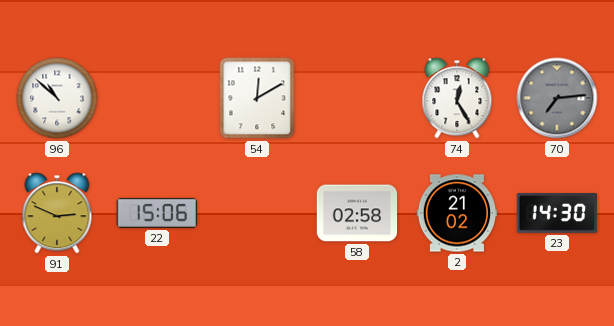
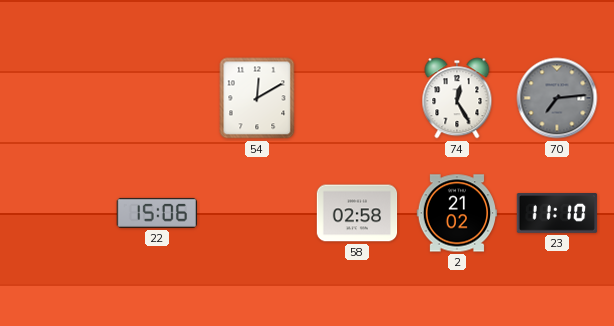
96: 10:52 -> none (57, 98)
91: 2:49 -> none (57, 213)
23: 14:30 -> 11:10 (557, 214)
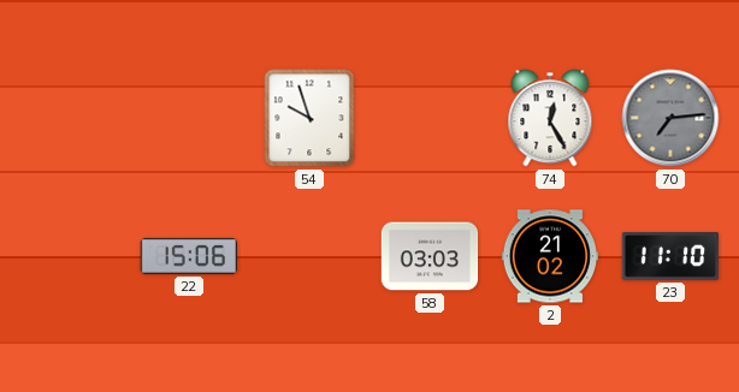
54: 12:10 -> 9:57 (309, 118)
58: 02:58 -> 03:03 (430, 256)
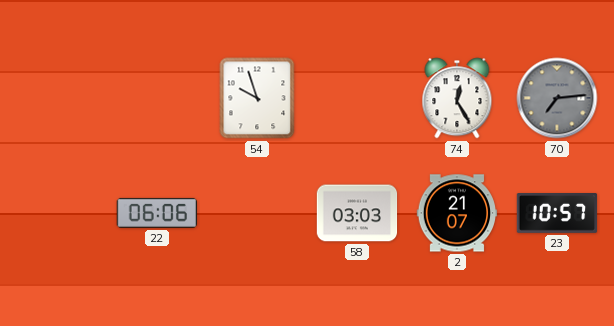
22: 15:06 -> 06:06 (156, 213)
2: 21:02 -> 21:07 (457, 213)
23: 11:10 -> 10:57 (557, 214)
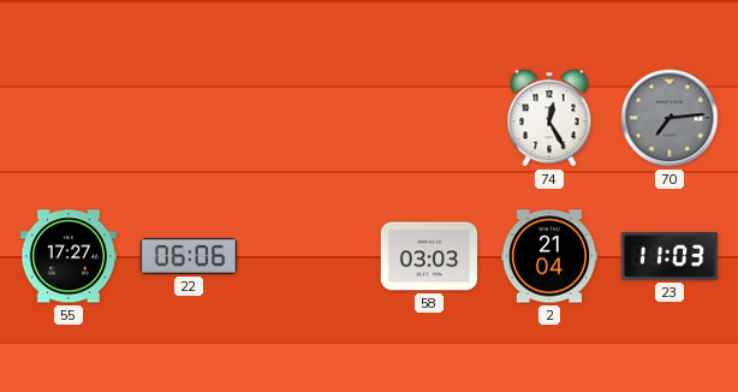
54: 9:57 -> none (257, 98)
55: none -> 17:27 (69, 256)
2: 21:07 -> 21:04 (549, 256)
23: 10:57 -> 11:03 (669, 257)
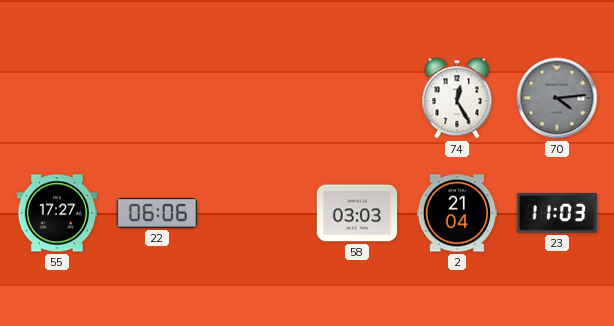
70: 7:14 -> 4:14 (557, 98)
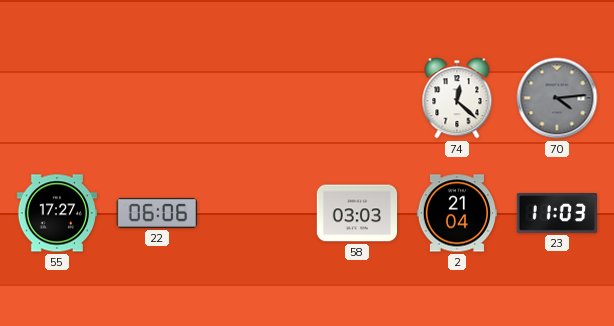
74: 12:25 -> 12:22 (457, 98)
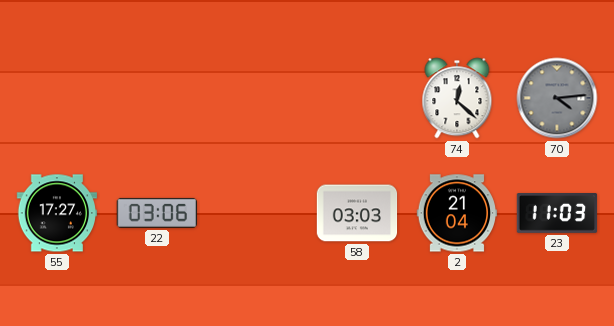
22: 06:06 -> 03:06 (156, 213)
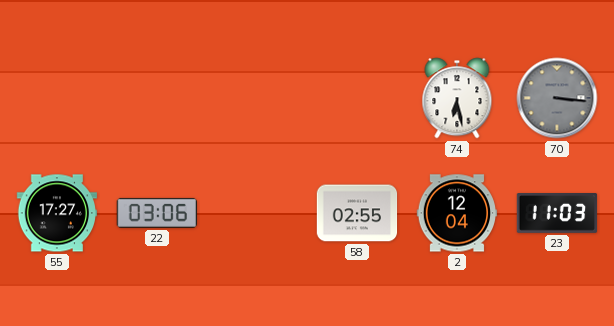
74: 12:22 -> 6:28 (457, 98)
70: 4:14 -> 3:16 (557, 98)
58: 03:03 -> 02:55 (357, 213)
2: 21:04 -> 12:04 (457, 213)
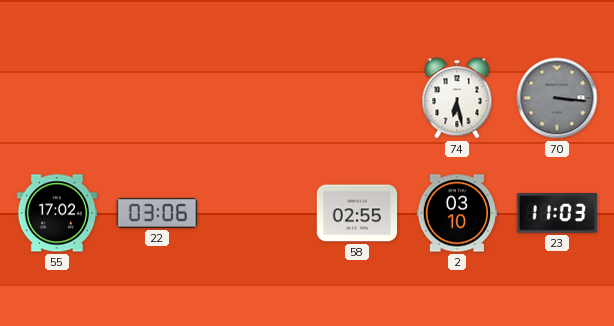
55: 17:27 -> 17:02 (57, 213)
2: 12:04 -> 03:10 (457, 213)
